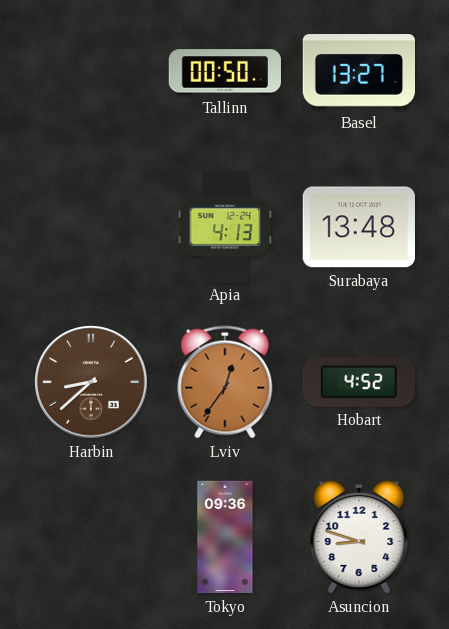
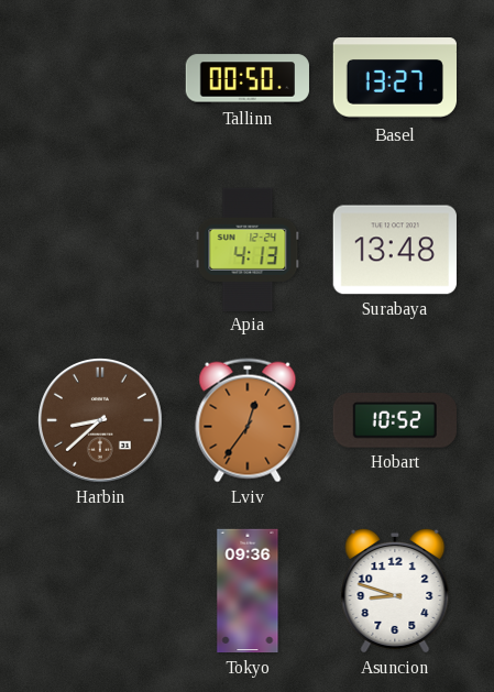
Hobart: 4:52 -> 10:52 (395, 421)
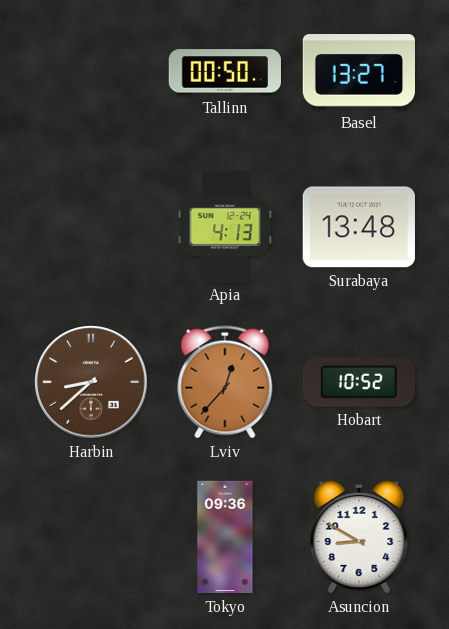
Lviv: 12:36 -> 12:37 (225, 382)
Asuncion: 8:48 -> 8:50 (359, 537)
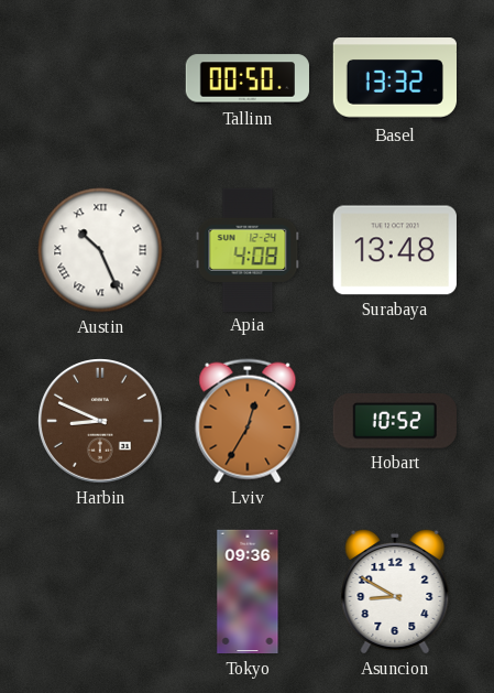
Basel: 13:27 -> 13:32 (394, 79)
Austin: none -> 10:26 (100, 250)
Apia: 4:13 -> 4:08 (248, 249)
Harbin: 8:38 -> 8:49 (101, 422)
Lviv: 12:37 -> 12:35 (248, 421)
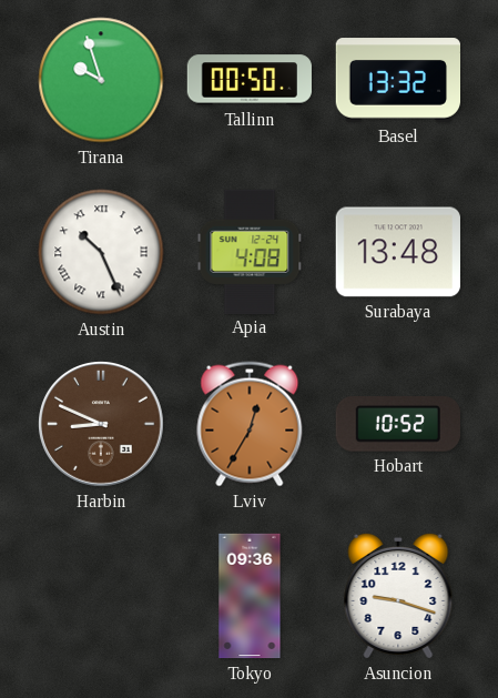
Tirana: none -> 9:57 (101, 80)
Asuncion: 8:50 -> 9:18 (398, 596)
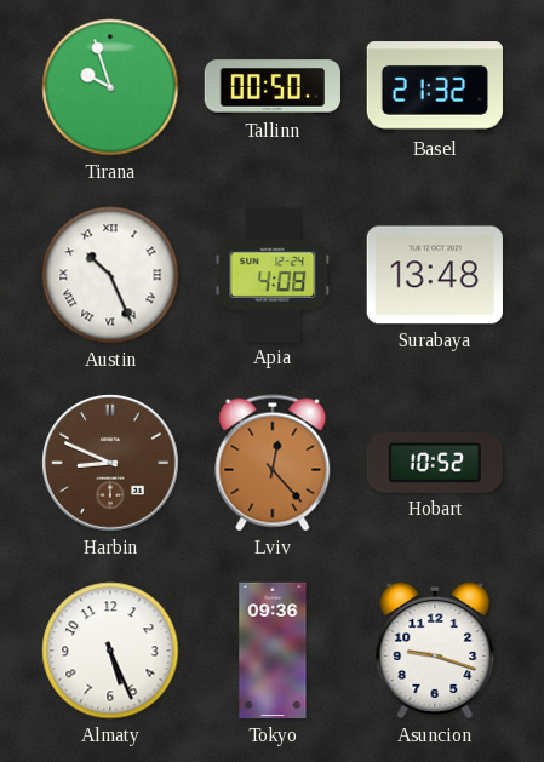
Basel: 13:32 -> 21:32 (434, 87)
Lviv: 12:35 -> 12:23 (273, 463)
Almaty: none -> 5:26 (110, 651)
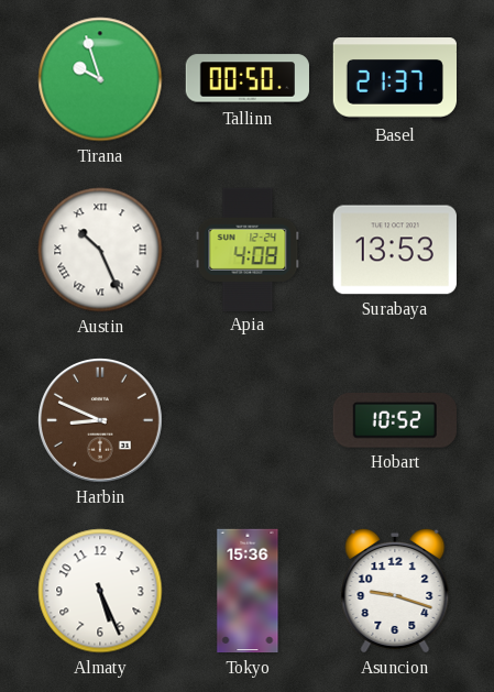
Basel: 21:32 -> 21:37 (394, 79)
Surabaya: 13:48 -> 13:53 (395, 250)
Lviv: 12:23 -> none (273, 463)
Tokyo: 09:36 -> 15:36 (248, 591)
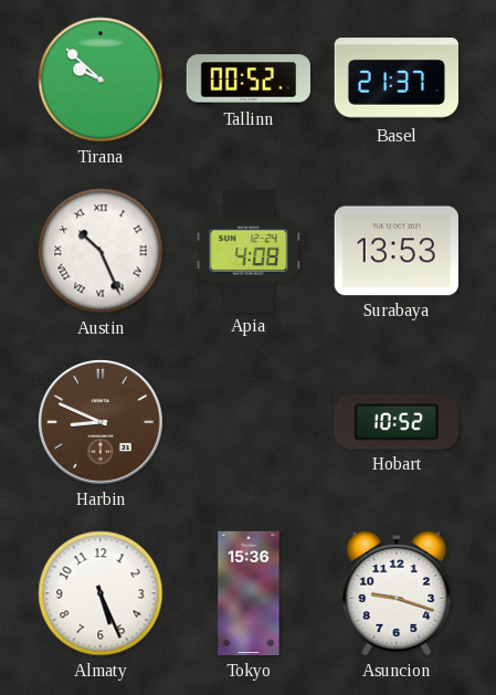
Tirana: 9:57 -> 9:52 (101, 80)
Tallinn: 00:50 -> 00:52 (247, 80)
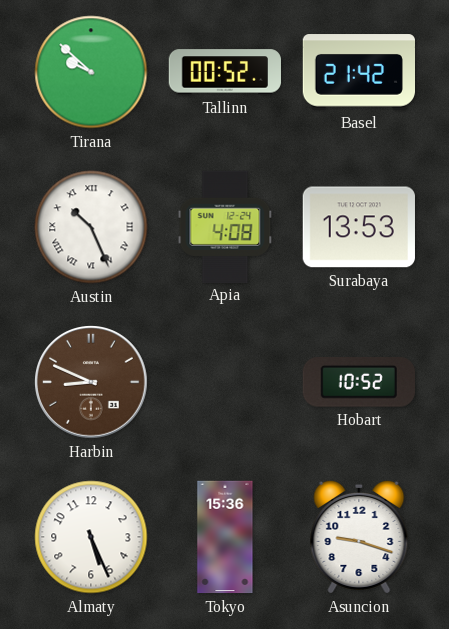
Basel: 21:37 -> 21:42 (358, 72)
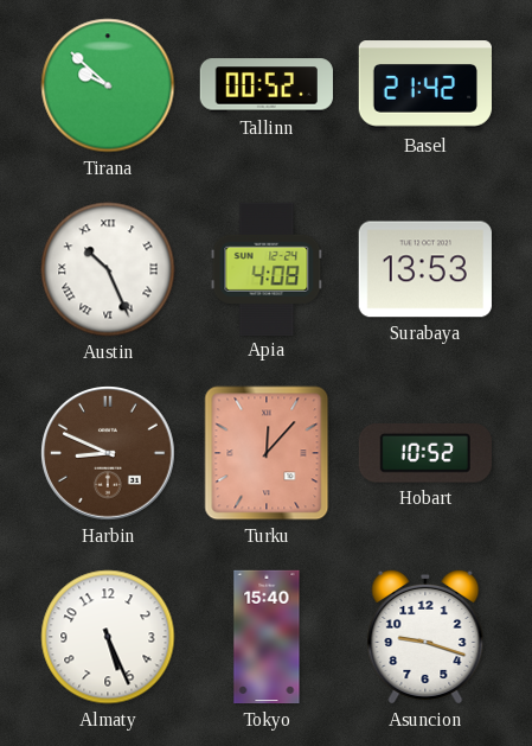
Turku: none -> 12:07 (267, 453)
Tokyo: 15:36 -> 15:40 (267, 637)
